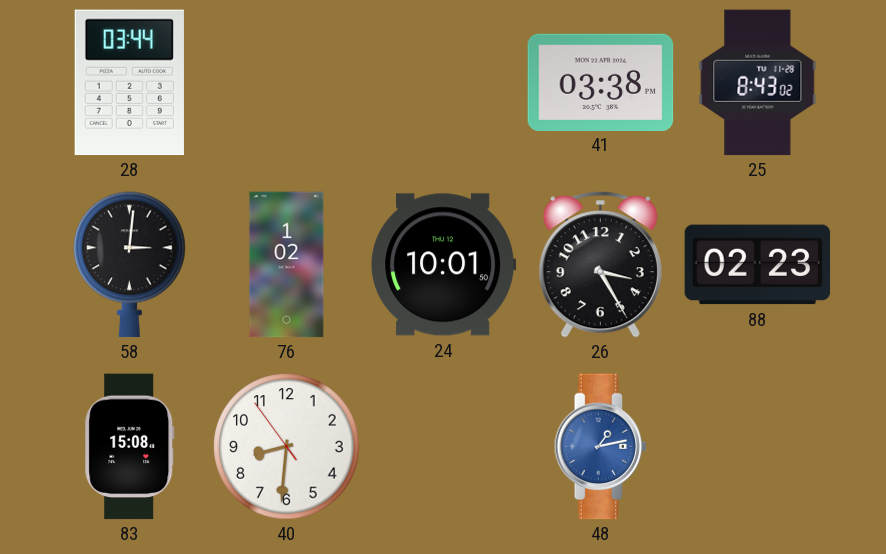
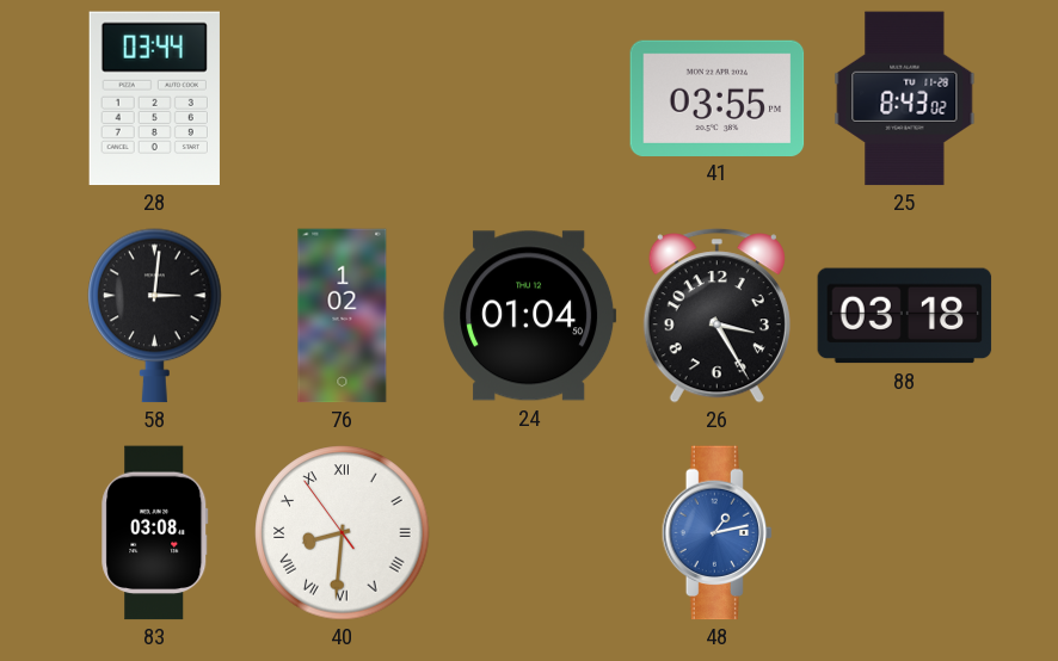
41: 03:38 -> 03:55 (718, 98)
24: 10:01 -> 01:04 (530, 316)
88: 02:23 -> 03:18 (905, 316)
83: 15:08 -> 03:08 (155, 533)
40 numerals: Arabic -> Roman (343, 533)
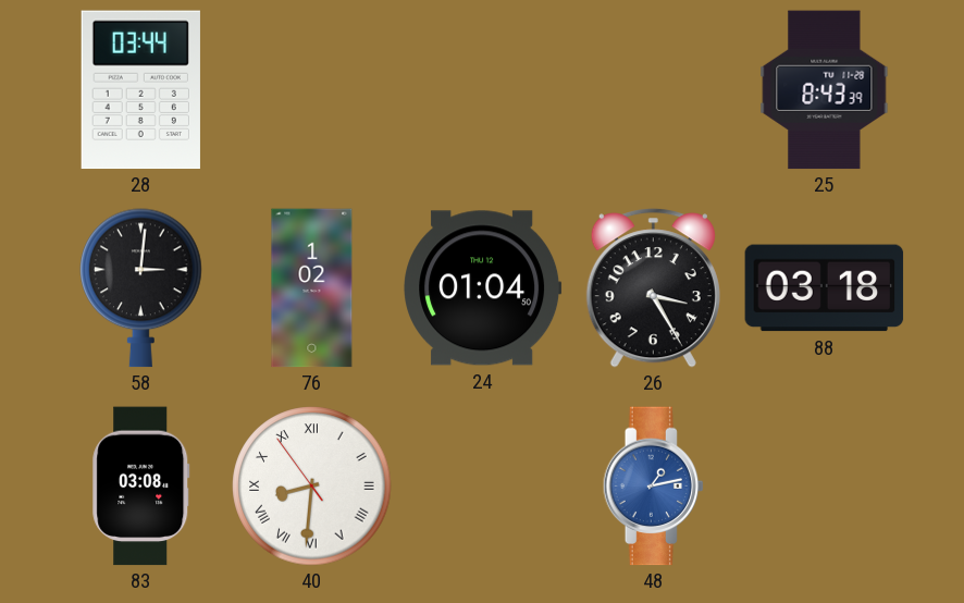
41: 03:55 -> none (718, 98)
25: 8:43:02 -> 8:43:39 (825, 90)
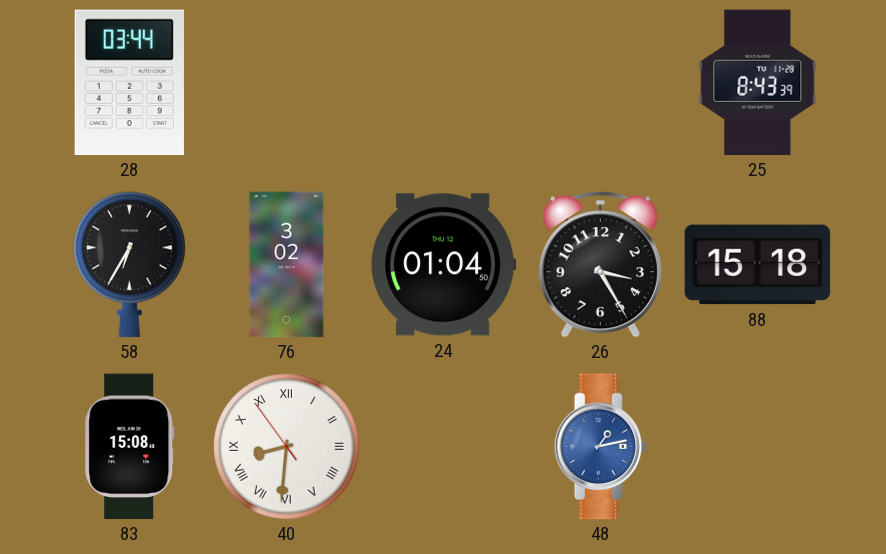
58: 3:01 -> 6:35 (130, 265)
76: 1:02 -> 3:02 (287, 265)
88: 03:18 -> 15:18 (758, 265)
83: 03:08 -> 15:08 (130, 447)
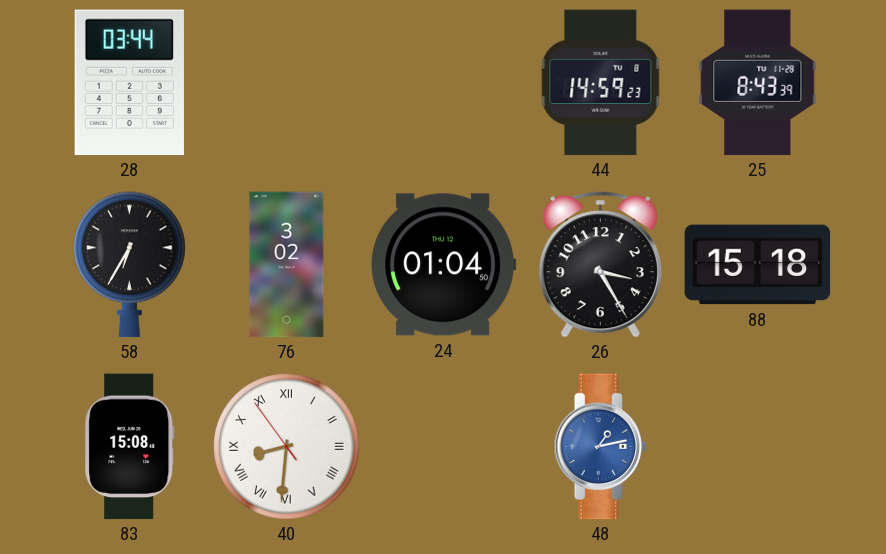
44: none -> 14:59 (601, 83)
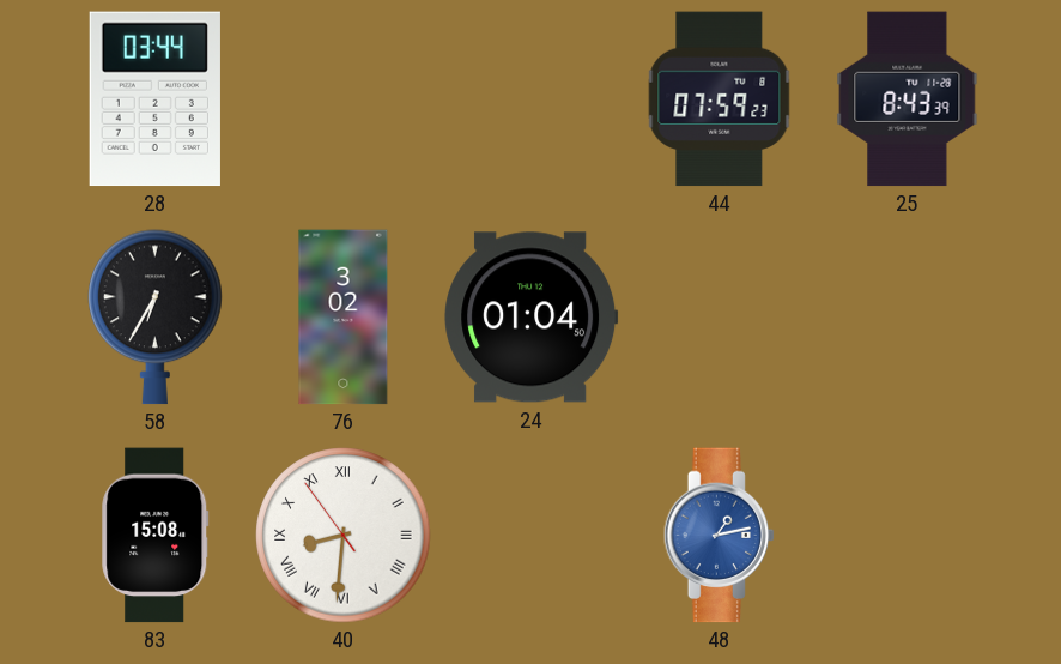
44: 14:59 -> 07:59 (720, 99)
26: 3:25 -> none (600, 265)
88: 15:18 -> none (758, 265)
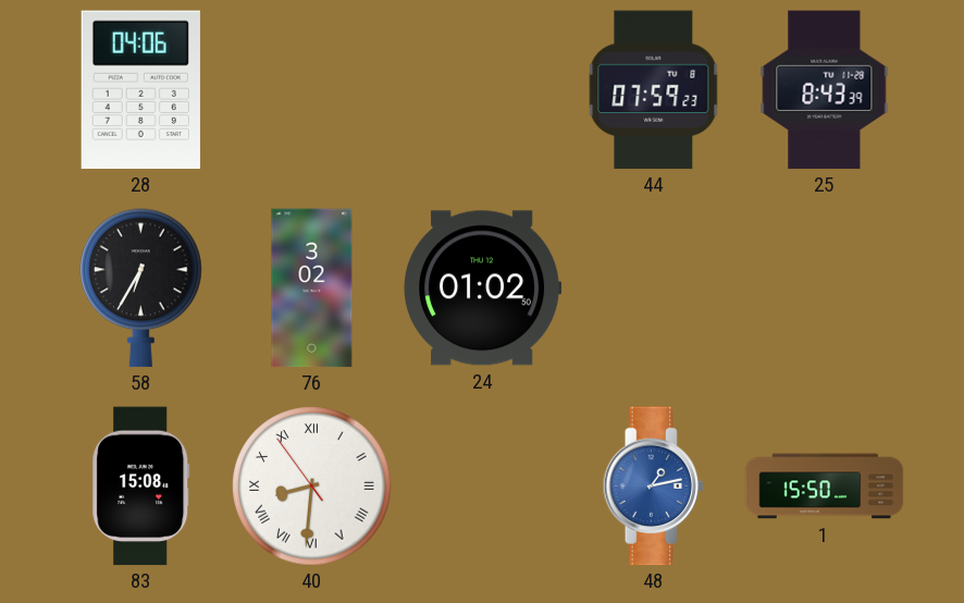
28: 03:44 -> 04:06 (140, 90)
24: 01:04 -> 01:02 (483, 288)
1: none -> 15:50 (825, 487)
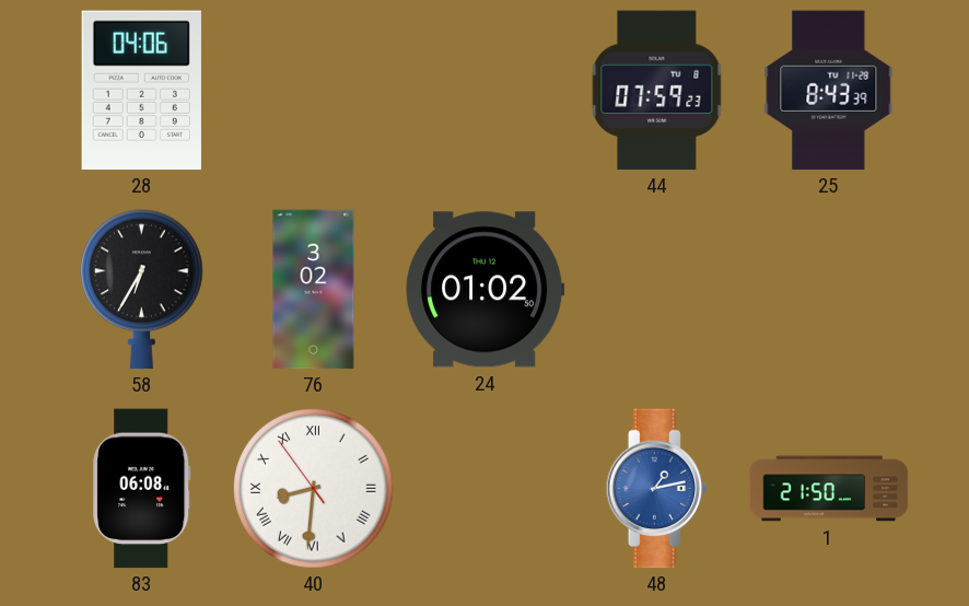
83: 15:08 -> 06:08 (142, 489)
1: 15:50 -> 21:50 (829, 489)
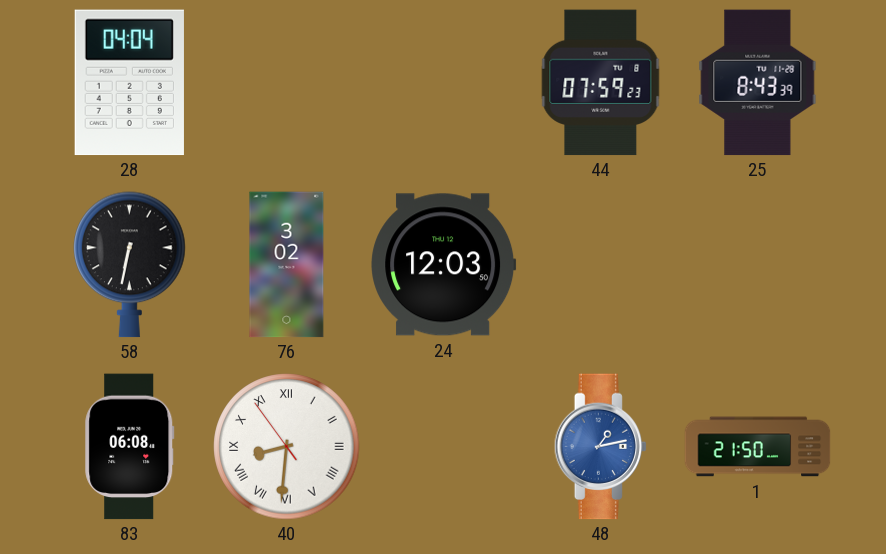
28: 04:06 -> 04:04 (129, 83)
58: 6:35 -> 6:32 (130, 265)
24: 01:02 -> 12:03 (444, 265)
